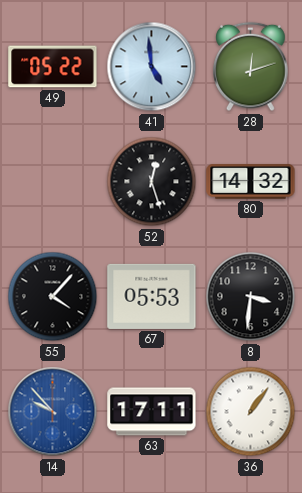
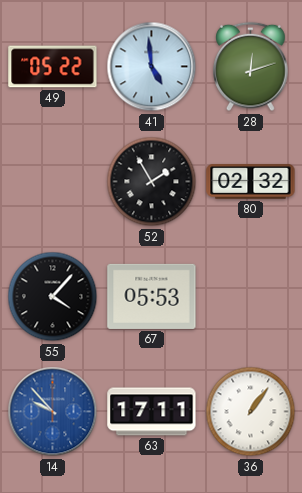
52: 12:27 -> 1:55 (152, 182)
80: 14:32 -> 02:32 (251, 182)
8: 3:31 -> none (251, 297)
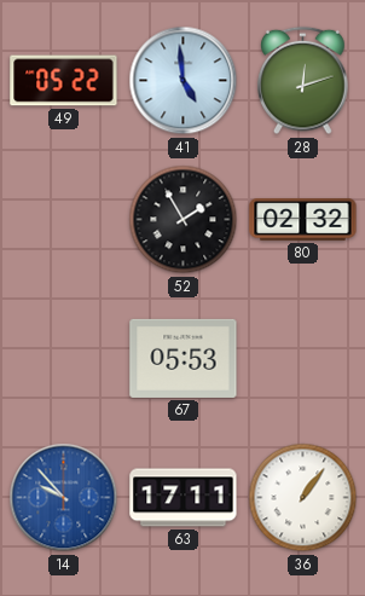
55: 4:07 -> none (53, 297)
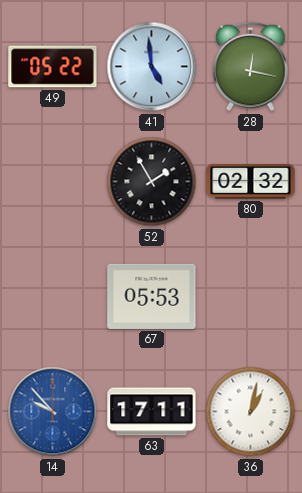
28: 12:12 -> 12:17 (251, 67)
36: 1:06 -> 1:02 (251, 412)
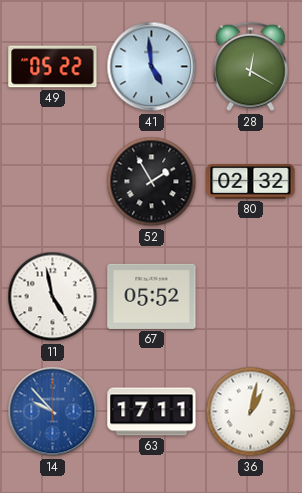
28: 12:17 -> 12:20 (251, 67)
11: none -> 4:58 (53, 297)
67: 05:53 -> 05:52 (152, 296)
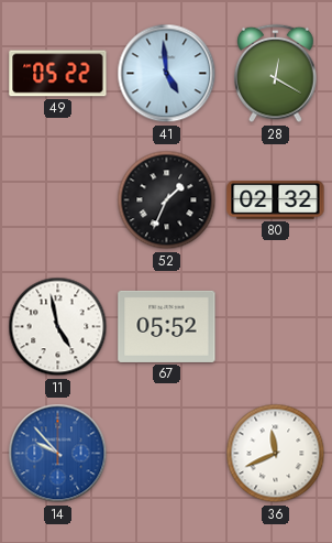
52: 1:55 -> 1:34 (167, 200)
63: 17:11 -> none (152, 412)
36: 1:02 -> 11:41 (276, 454)
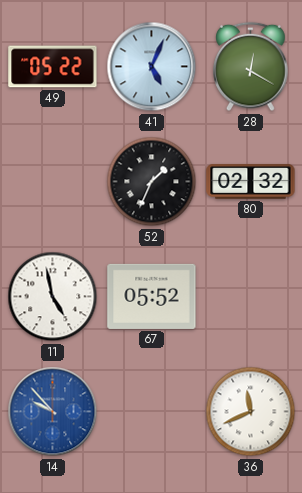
41: 4:59 -> 5:04 (152, 67)
